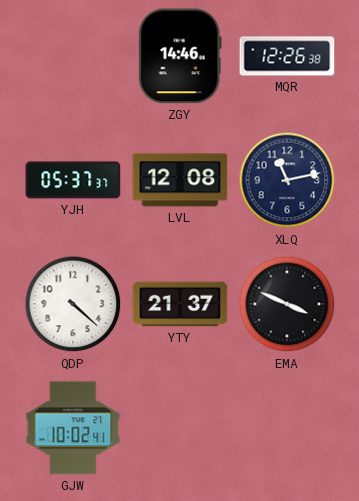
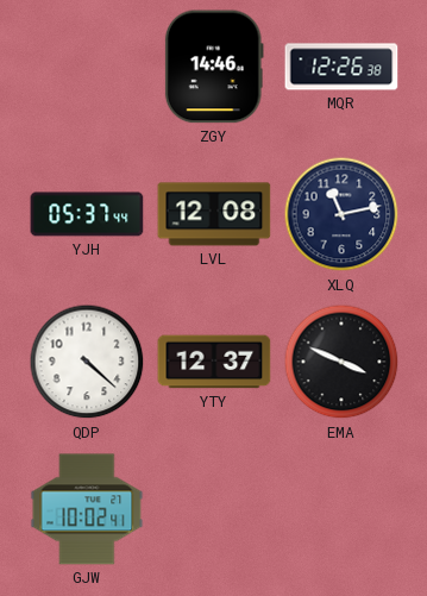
YJH: 05:37:37 -> 05:37:44 (87, 214)
YTY: 21:37 -> 12:37 (214, 362)
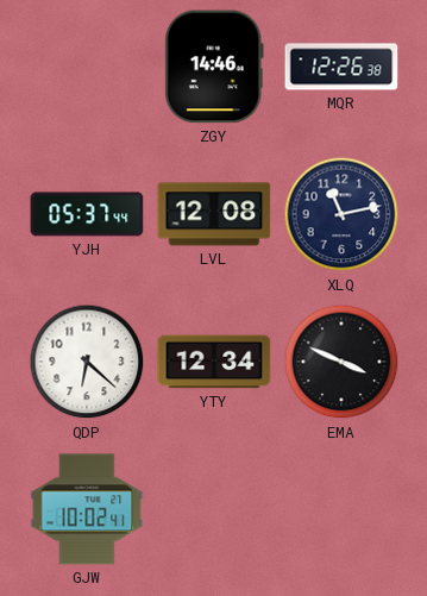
QDP: 4:22 -> 6:22 (87, 362)
YTY: 12:37 -> 12:34 (214, 362)
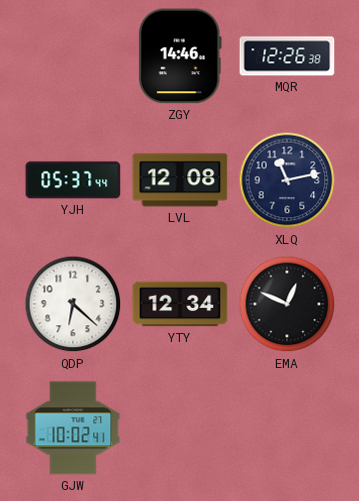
EMA: 3:49 -> 12:49 (287, 304)
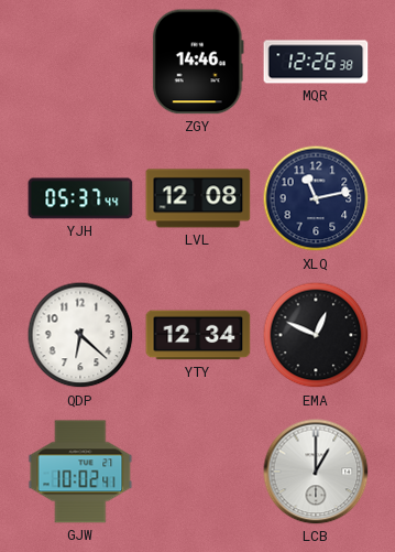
LCB: none -> 1:00 (316, 472)
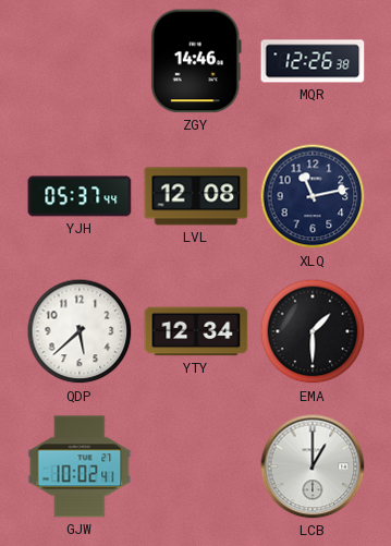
QDP: 6:22 -> 5:38 (80, 331)
EMA: 12:49 -> 1:30 (313, 331)
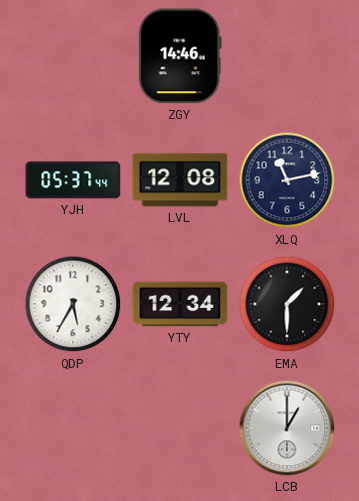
MQR: 12:26 -> none (313, 61)
QDP: 5:38 -> 5:35 (73, 304)
GJW: 10:02 -> none (80, 466)
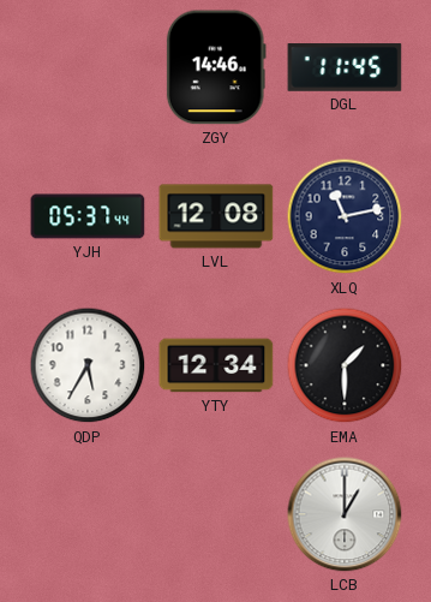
DGL: none -> 11:45 (345, 67)
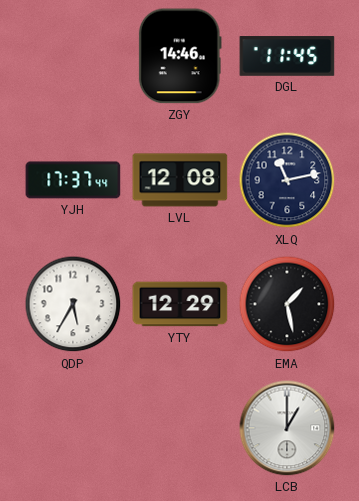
YJH: 05:37 -> 17:37 (73, 180)
YTY: 12:34 -> 12:29 (180, 304)
EMA: 1:30 -> 1:28 (287, 304)
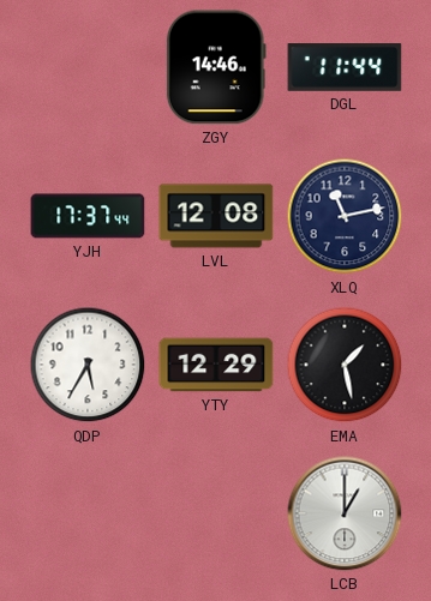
DGL: 11:45 -> 11:44 (345, 67)
